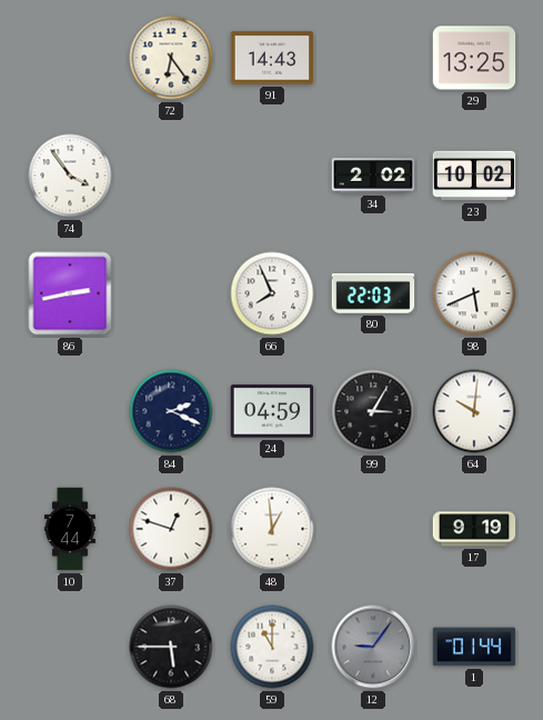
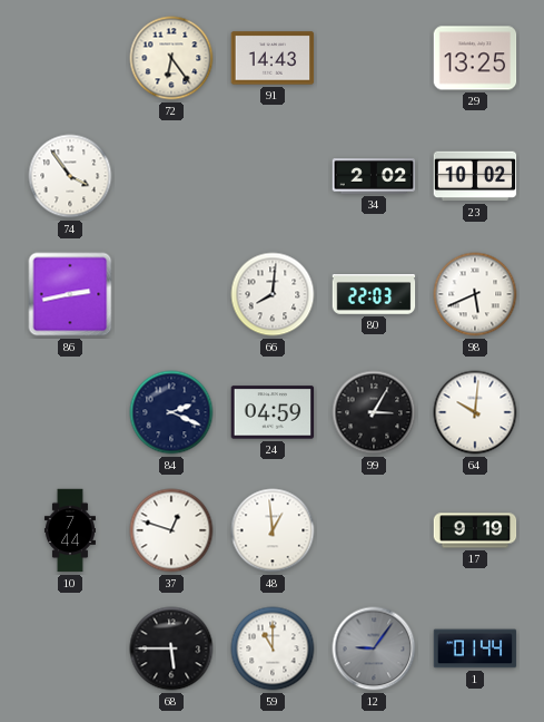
66: 7:56 -> 8:01 (273, 294)
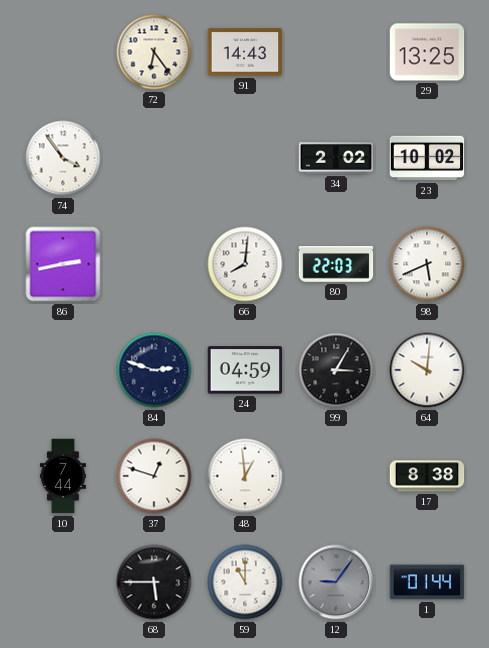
84: 2:19 -> 2:48 (154, 370)
17: 9:19 -> 8:38 (427, 476)
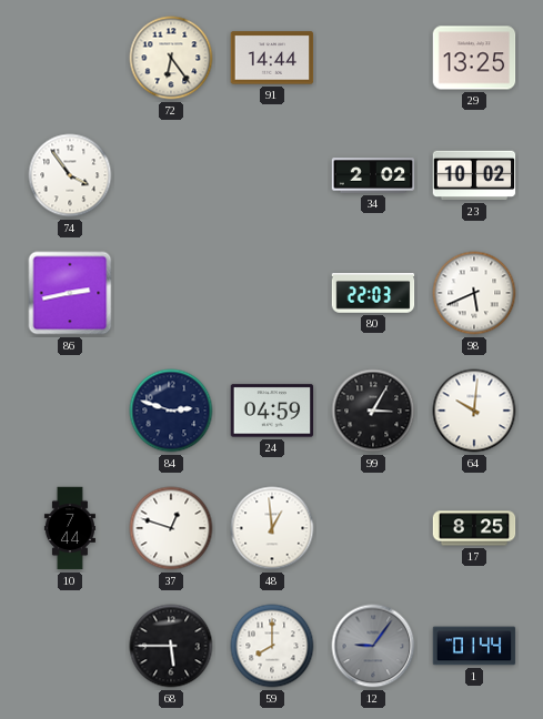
91: 14:43 -> 14:44 (272, 58)
66: 8:01 -> none (245, 264)
17: 8:38 -> 8:25 (474, 528)
59: 11:00 -> 8:00 (272, 646)
